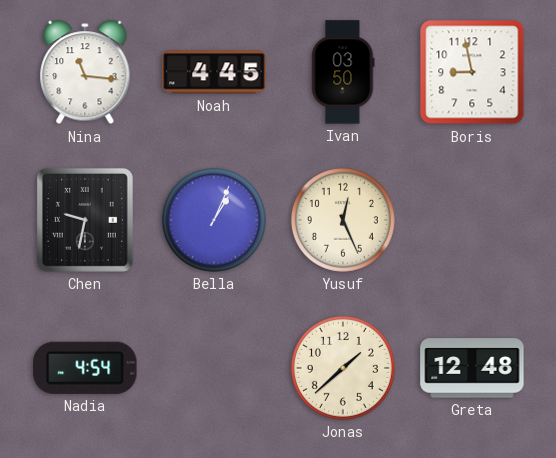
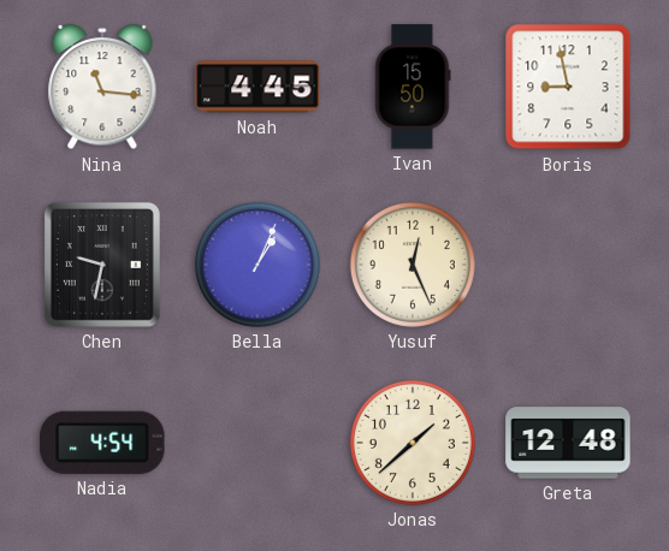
Ivan: 03:50 -> 15:50 (413, 87)
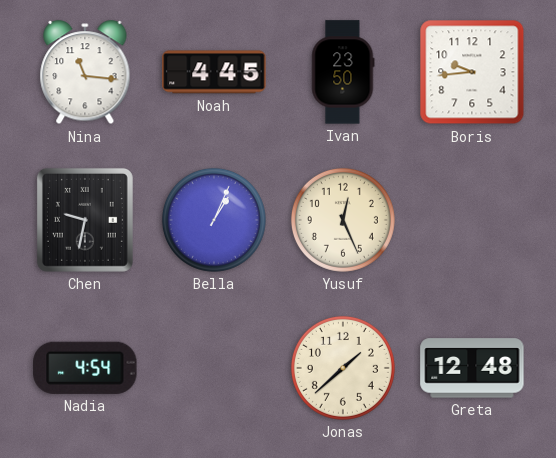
Ivan: 15:50 -> 23:50 (343, 72)
Boris: 8:58 -> 9:44 (472, 72)
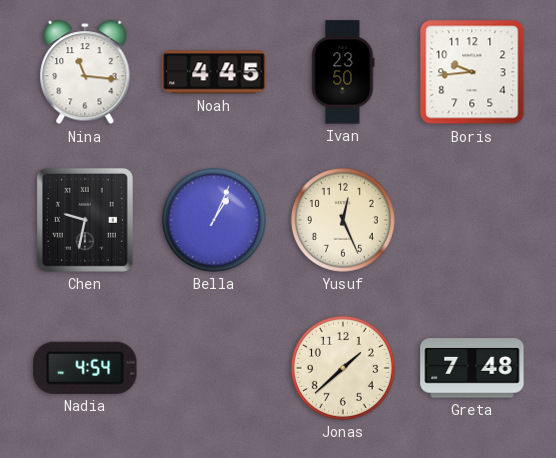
Greta: 12:48 -> 7:48 (472, 368)
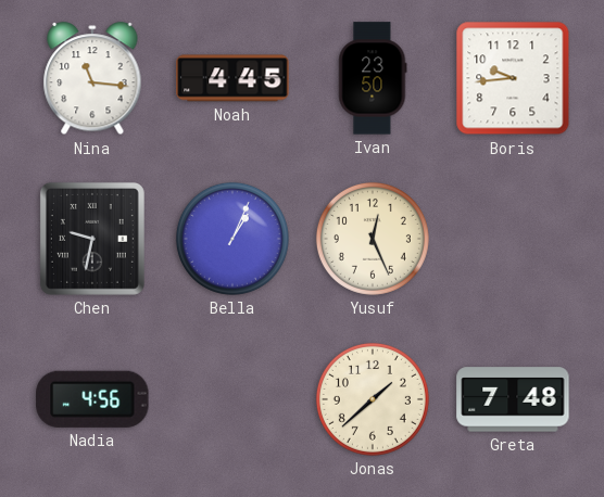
Nadia: 4:54 -> 4:56 (92, 399)
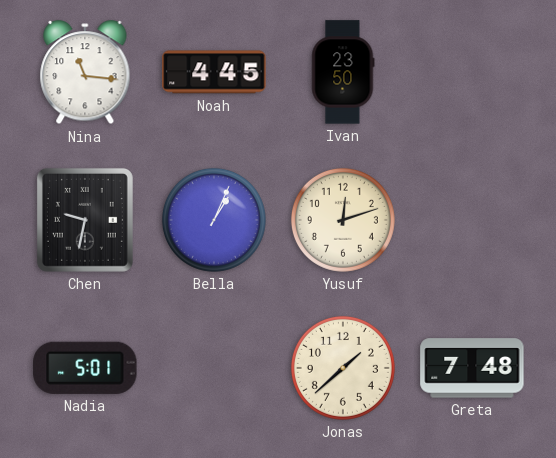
Boris: 9:44 -> none (513, 78)
Yusuf: 12:26 -> 12:12 (343, 220)
Nadia: 4:56 -> 5:01 (85, 368)
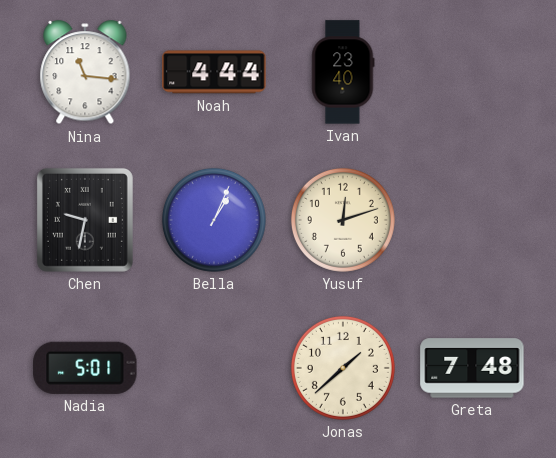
Noah: 4:45 -> 4:44 (214, 72)
Ivan: 23:50 -> 23:40 (343, 72)
